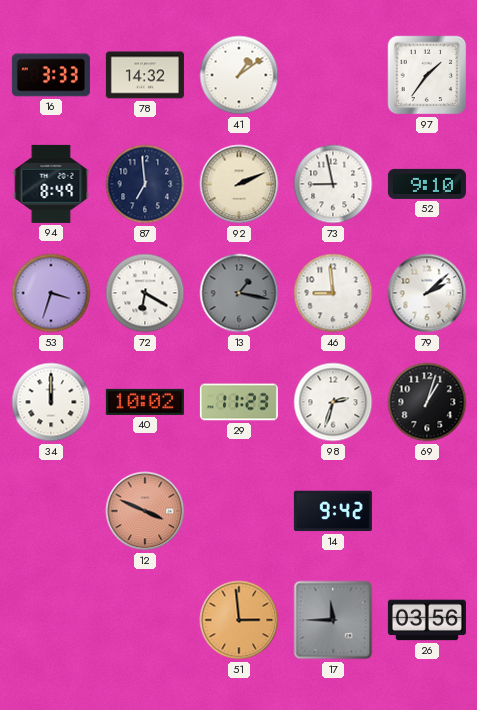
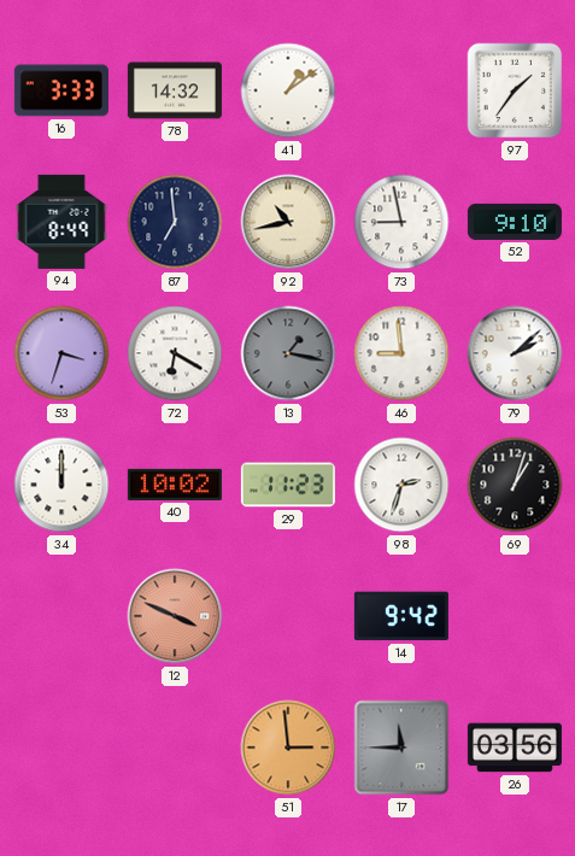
92: 2:11 -> 10:43 (288, 222)
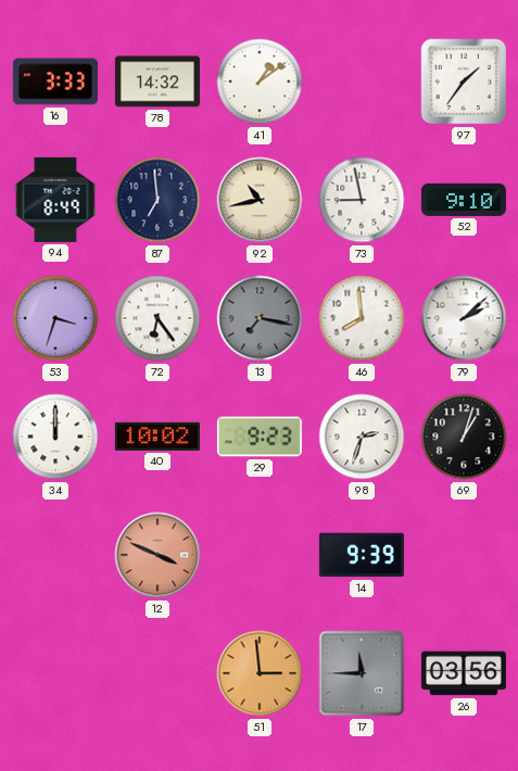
72: 6:20 -> 6:24 (157, 318)
13: 1:17 -> 7:17 (260, 318)
46: 8:59 -> 7:59 (362, 318)
29: 11:23 -> 9:23 (260, 437)
14: 9:42 -> 9:39 (362, 555)
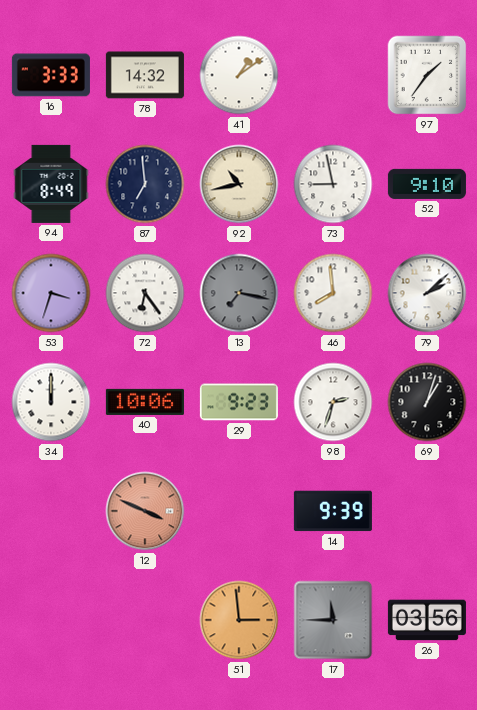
40: 10:02 -> 10:06 (145, 402)
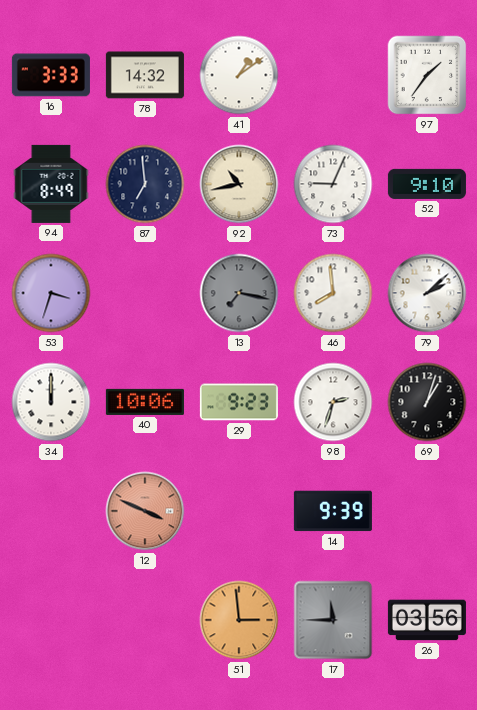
73: 8:58 -> 9:04 (333, 184)
72: 6:24 -> none (145, 293)
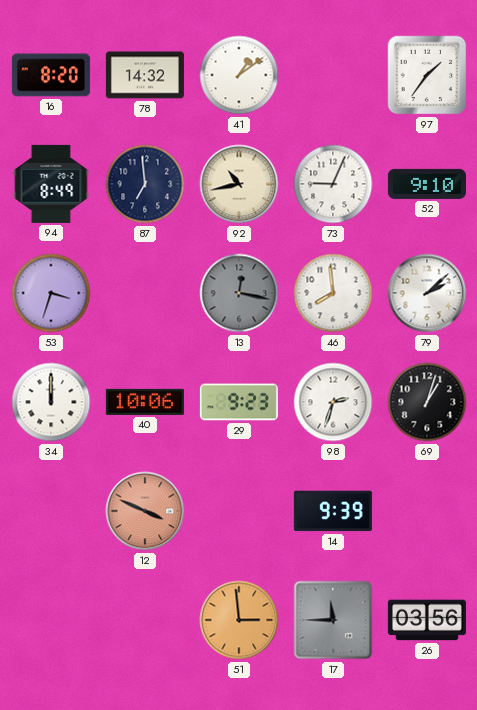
16: 3:33 -> 8:20 (51, 75)
13: 7:17 -> 12:17 (239, 293)
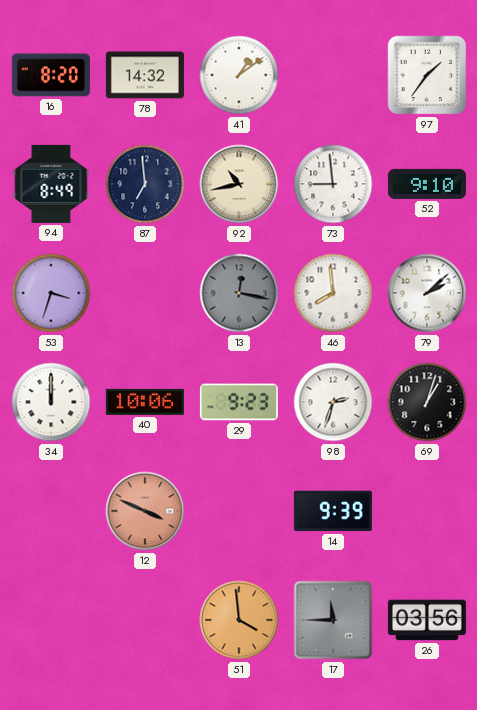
73: 9:04 -> 8:59 (333, 184)
51: 2:59 -> 3:59 (239, 620)
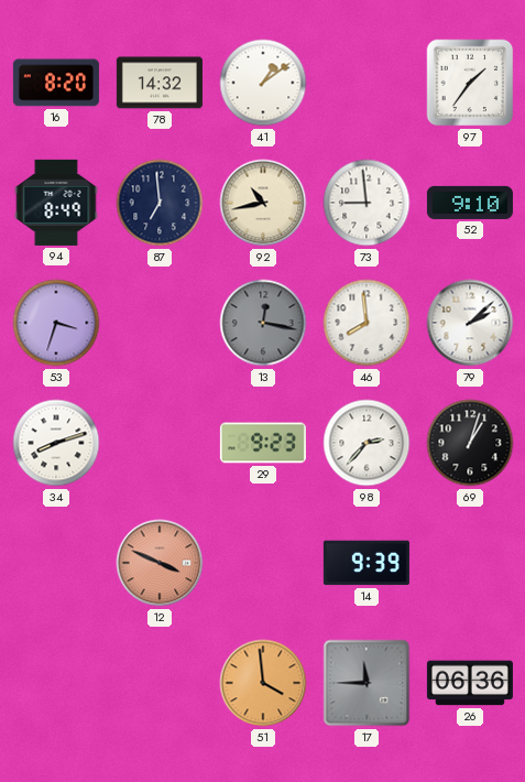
34: 12:00 -> 8:12 (56, 443)
40: 10:06 -> none (145, 402)
98: 2:33 -> 2:37 (367, 443)
26: 03:56 -> 06:36 (470, 683)
